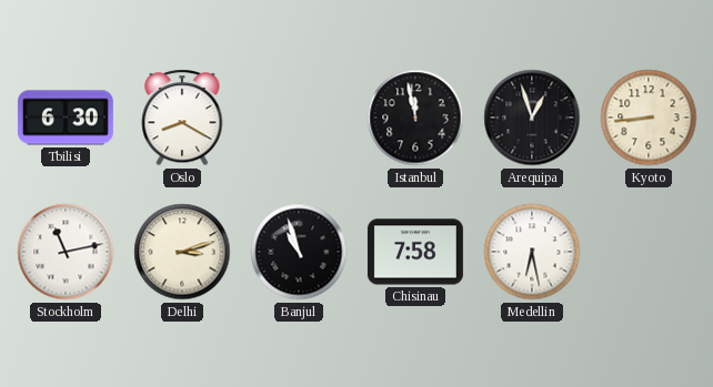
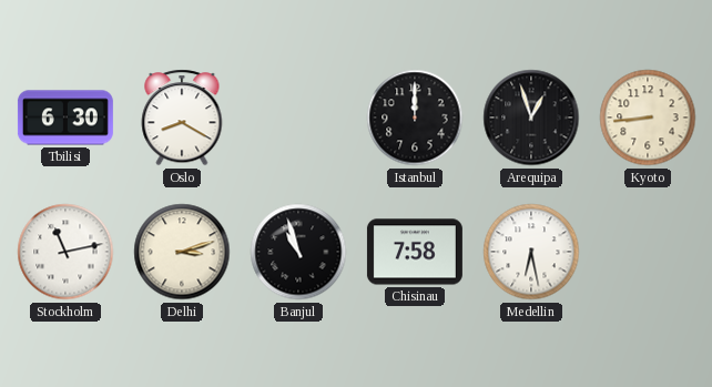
Istanbul: 11:58 -> 12:00 (415, 118)
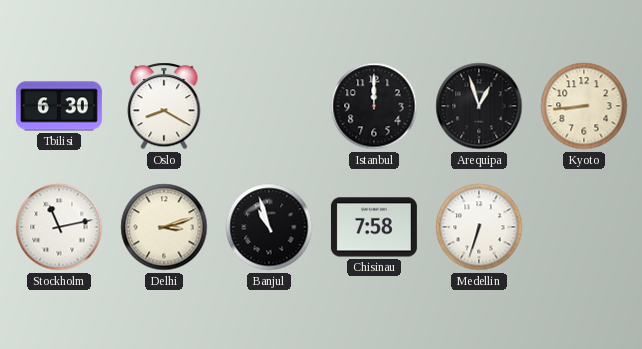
Medellin: 6:28 -> 6:33 (479, 227)
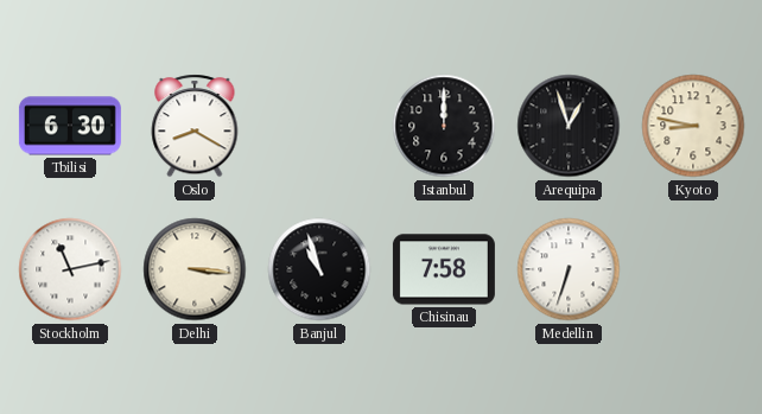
Kyoto: 8:44 -> 8:47 (693, 126)
Delhi: 3:12 -> 3:16 (195, 269)
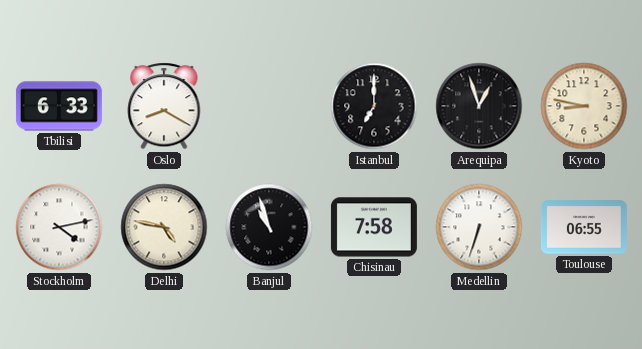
Tbilisi: 6:30 -> 6:33 (59, 106)
Istanbul: 12:00 -> 7:00 (374, 106)
Stockholm: 11:13 -> 4:13 (59, 227)
Delhi: 3:16 -> 4:47 (164, 227)
Toulouse: none -> 06:55 (584, 227)
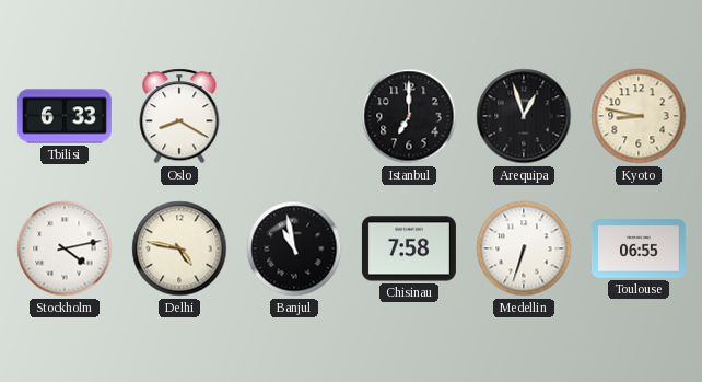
Banjul: 10:57 -> 10:58 (294, 248)
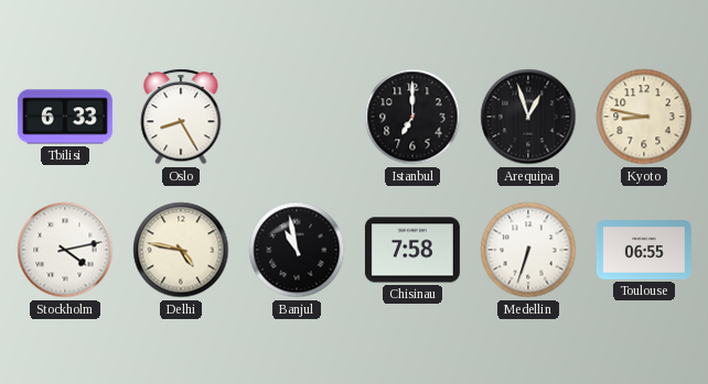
Oslo: 8:20 -> 8:25 (181, 117)
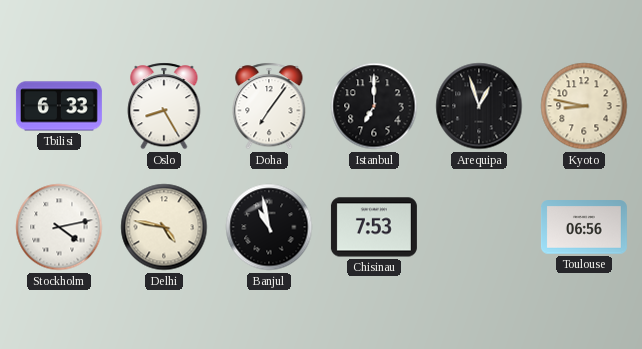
Doha: none -> 7:06 (269, 106)
Chisinau: 7:58 -> 7:53 (374, 227)
Medellin: 6:33 -> none (528, 250)
Toulouse: 06:55 -> 06:56 (584, 227)
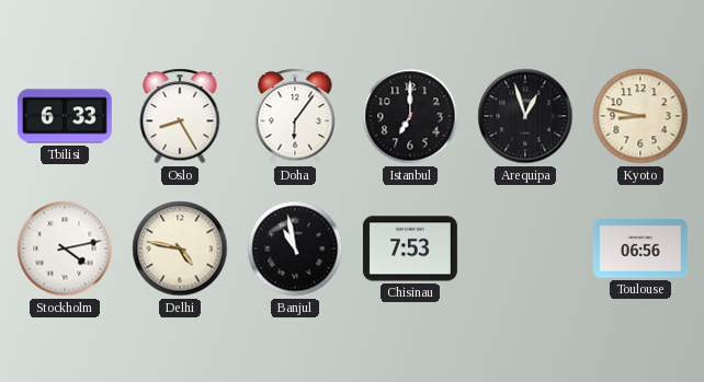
Doha: 7:06 -> 6:06 (295, 116)
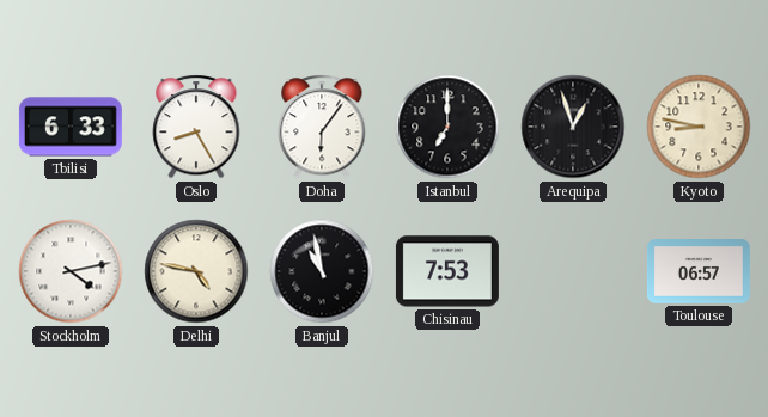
Toulouse: 06:56 -> 06:57 (699, 271)
